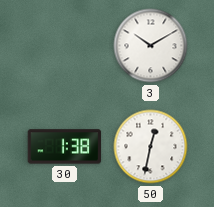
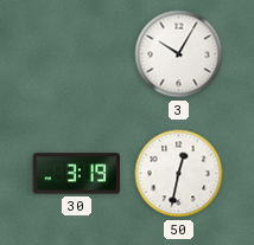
3: 10:10 -> 10:05 (179, 54)
30: 1:38 -> 3:19 (77, 174)
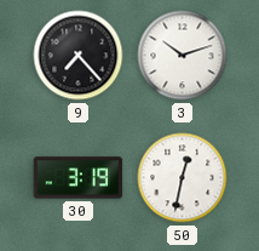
9: none -> 7:23 (79, 56)
3: 10:05 -> 10:12 (183, 56)
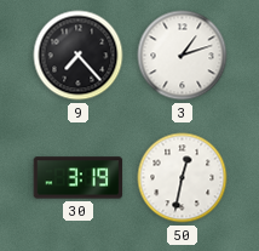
3: 10:12 -> 1:12 (183, 56)
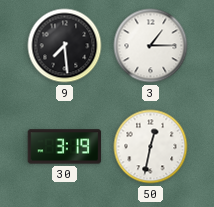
9: 7:23 -> 7:29 (65, 46)
3: 1:12 -> 1:15 (151, 46)
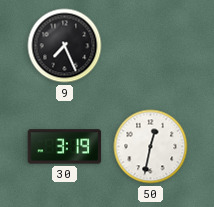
9: 7:29 -> 7:26 (65, 46)
3: 1:15 -> none (151, 46)
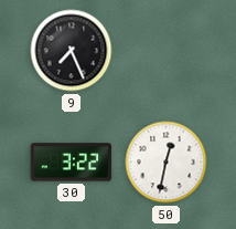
30: 3:19 -> 3:22 (72, 163)
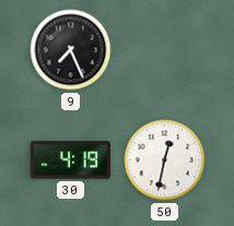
30: 3:22 -> 4:19 (71, 160)
